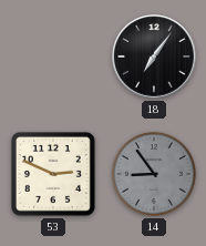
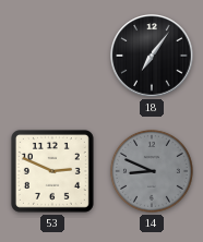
14: 8:54 -> 8:49 (152, 171)
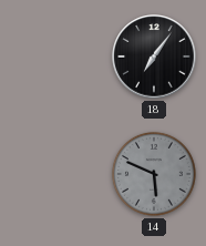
53: 2:49 -> none (52, 171)
14: 8:49 -> 5:49 (154, 174)
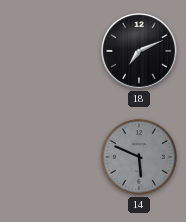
18: 7:06 -> 7:11 (139, 51)
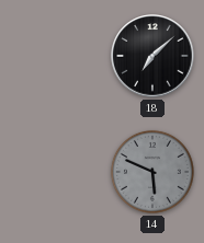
18: 7:11 -> 7:08 (152, 56)
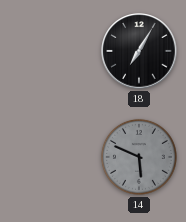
18: 7:08 -> 7:05 (139, 51)
